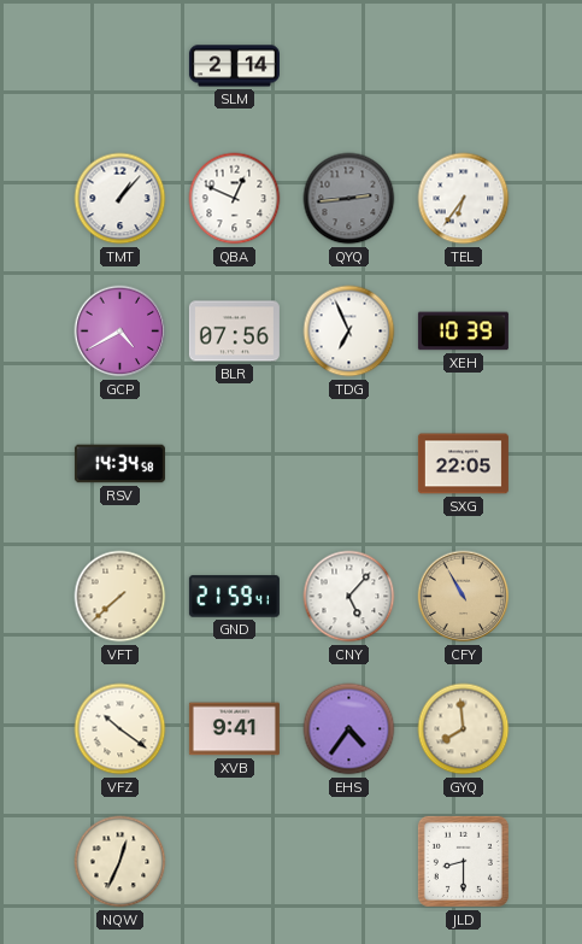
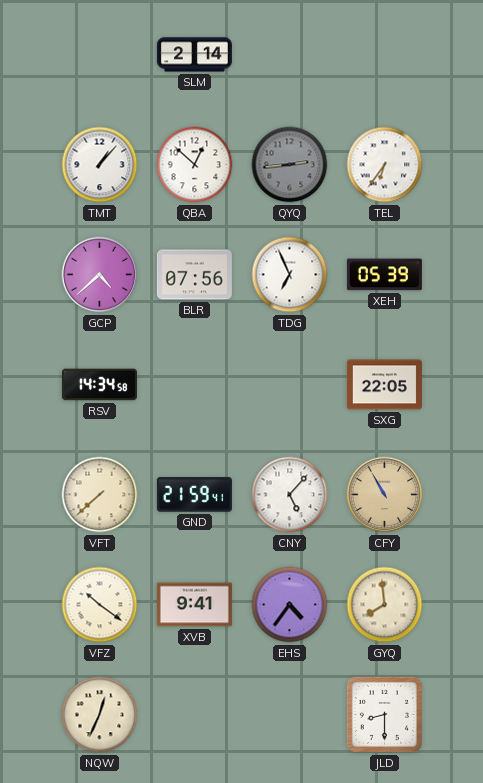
QBA: 12:49 -> 12:52 (195, 165)
GCP: 4:40 -> 4:38 (100, 275)
XEH: 10:39 -> 05:39 (384, 275)
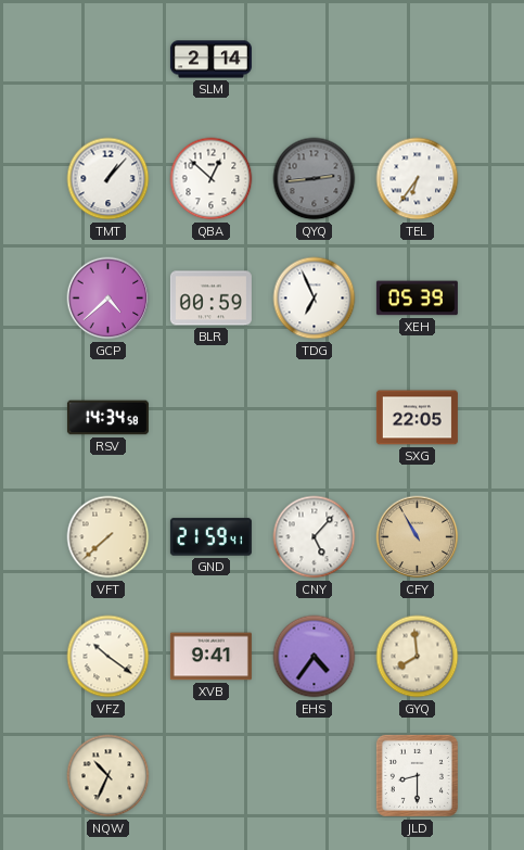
BLR: 07:56 -> 00:59 (210, 299)
NQW: 12:34 -> 10:34 (108, 776)
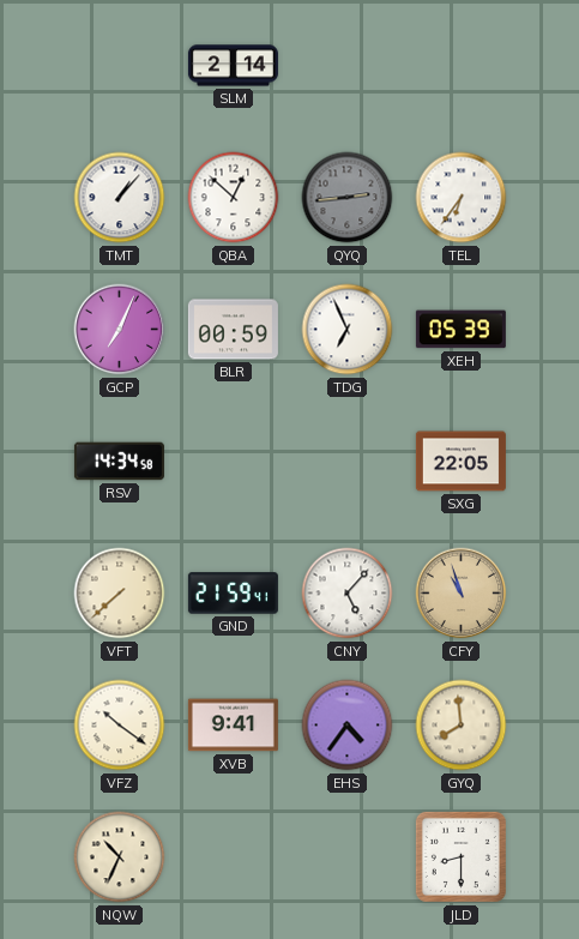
GCP: 4:38 -> 7:04 (120, 330)
CFY: 10:55 -> 10:57 (462, 594)
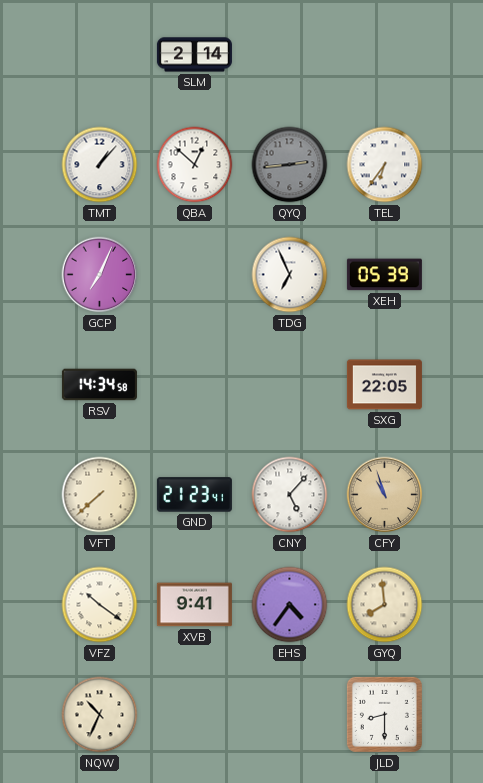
BLR: 00:59 -> none (233, 330)
GND: 21:59 -> 21:23 (194, 495)
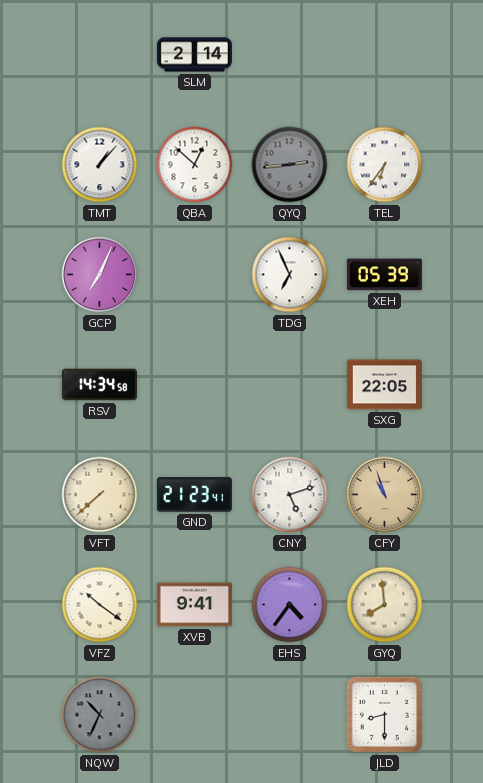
CNY: 5:07 -> 5:12 (290, 495)
NQW dial: cream -> grey (100, 715)
